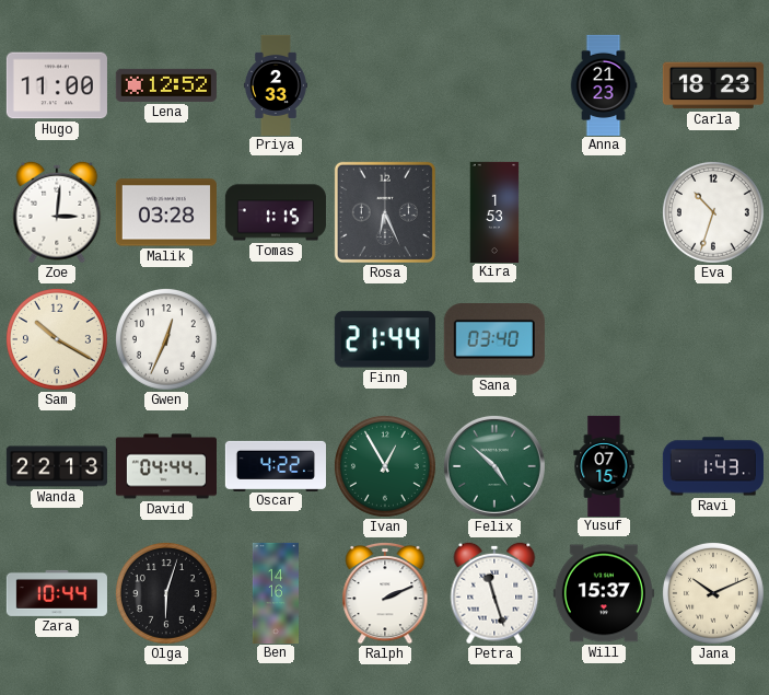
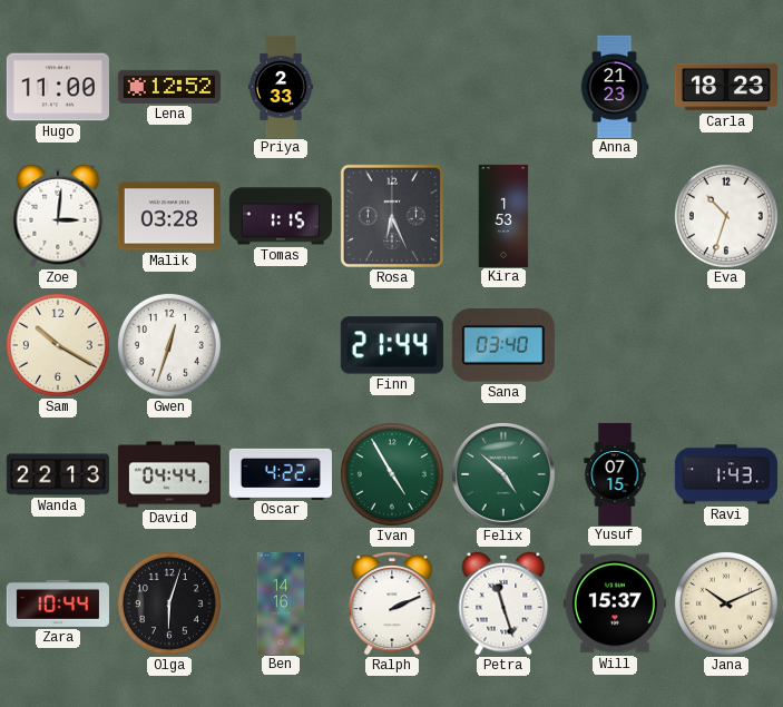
Gwen: 12:34 -> 12:33 (169, 345)
Ivan: 12:55 -> 4:55 (392, 474)
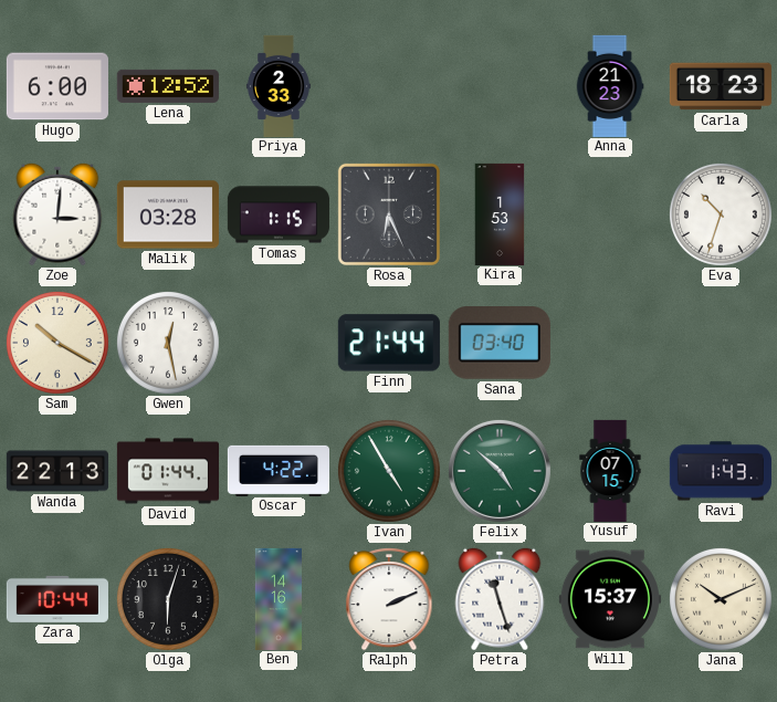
Hugo: 11:00 -> 6:00 (57, 86)
Gwen: 12:33 -> 12:28 (168, 343)
David: 04:44 -> 01:44 (167, 471)
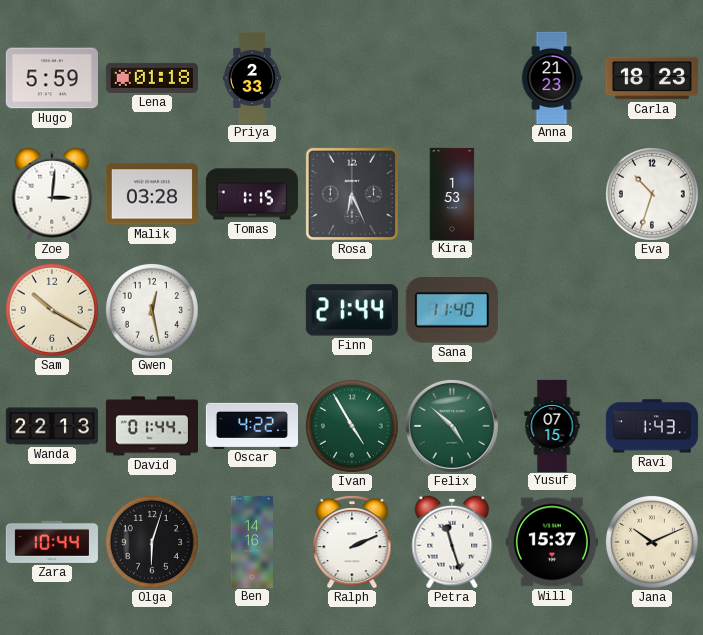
Hugo: 6:00 -> 5:59 (52, 78)
Lena: 12:52 -> 01:18 (152, 78)
Sana: 03:40 -> 11:40 (452, 311)
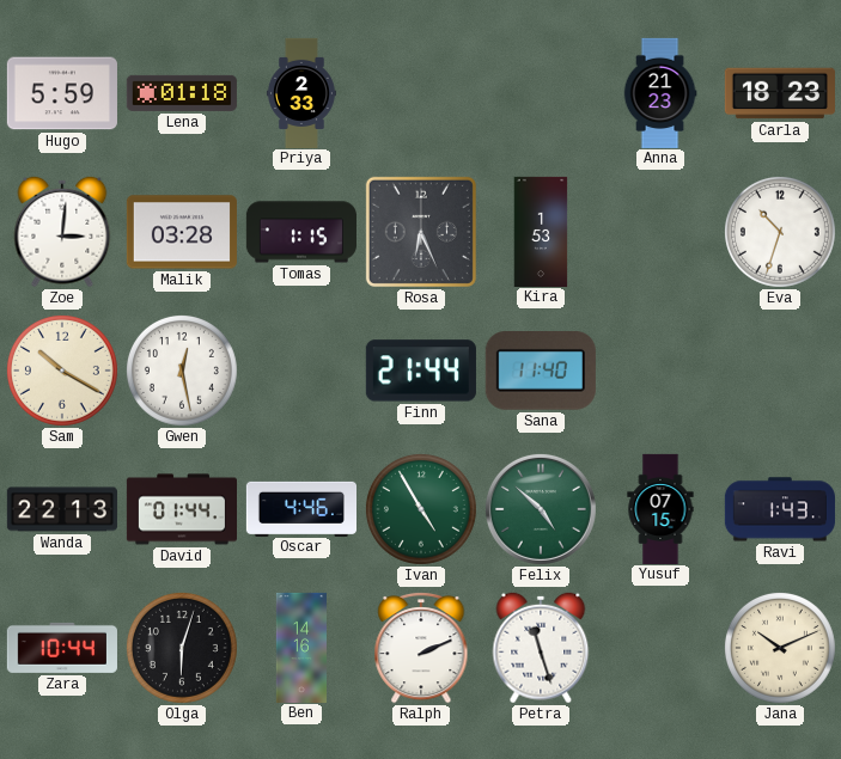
Oscar: 4:22 -> 4:46 (300, 508)
Will: 15:37 -> none (552, 542)
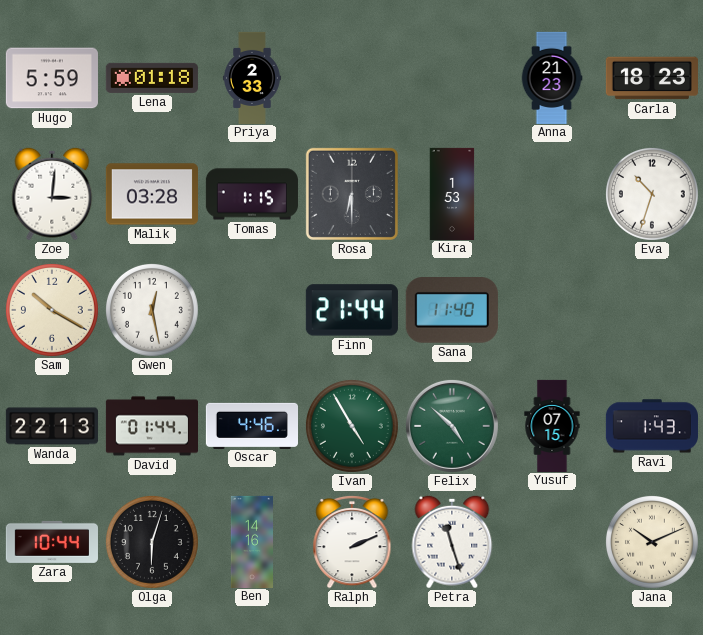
Rosa: 6:26 -> 6:30 (352, 194)
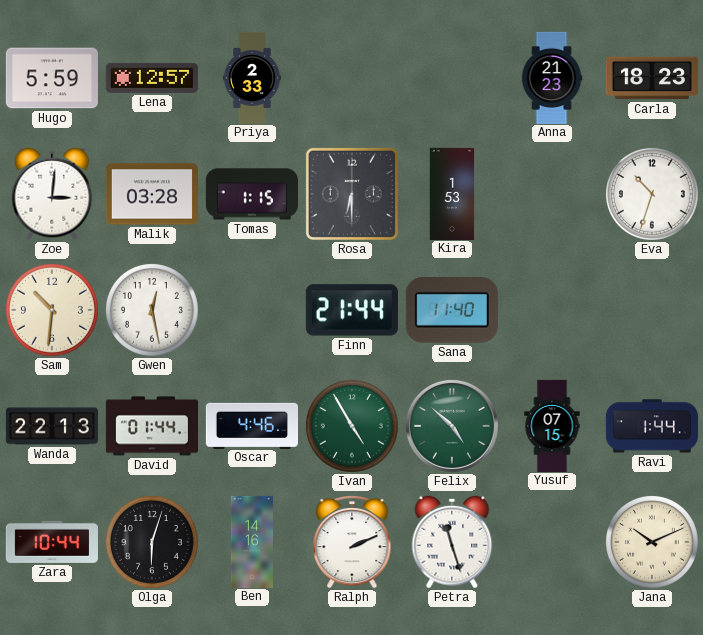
Lena: 01:18 -> 12:57 (152, 78)
Sam: 10:20 -> 10:31 (52, 310)
Ravi: 1:43 -> 1:44 (652, 426)
